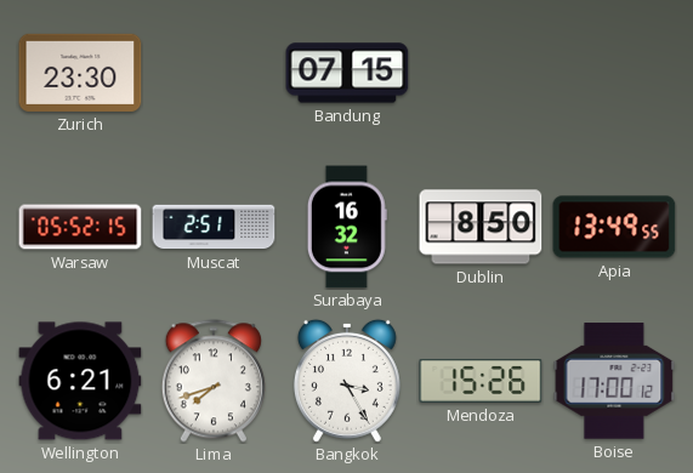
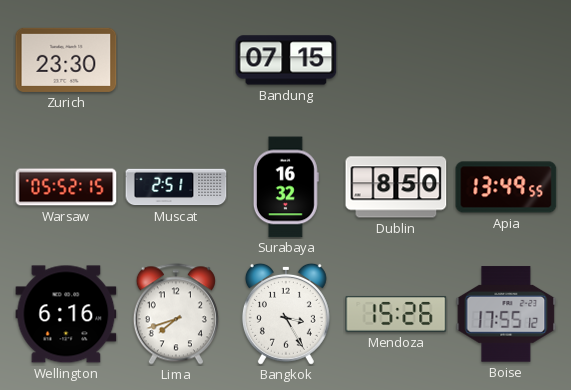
Wellington: 6:21 -> 6:16 (66, 314)
Boise: 17:00 -> 17:55 (506, 314)
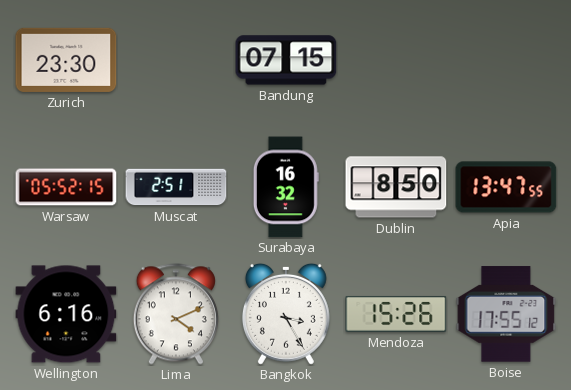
Apia: 13:49 -> 13:47 (506, 187)
Lima: 7:42 -> 4:11 (176, 314)
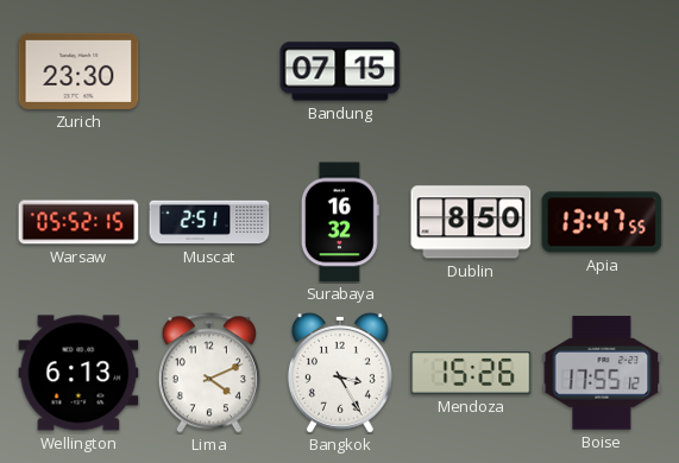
Wellington: 6:16 -> 6:13 (78, 373)
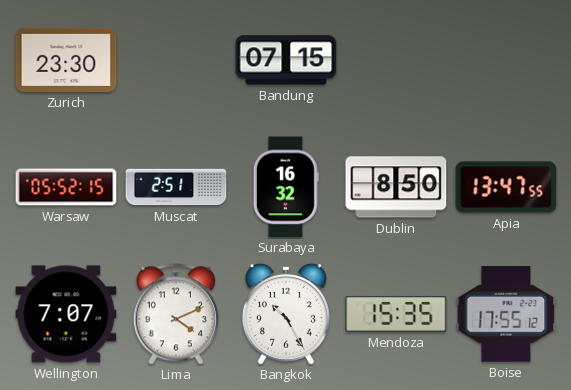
Wellington: 6:13 -> 7:07 (66, 314)
Bangkok: 3:25 -> 10:25 (286, 314)
Mendoza: 15:26 -> 15:35 (396, 314)
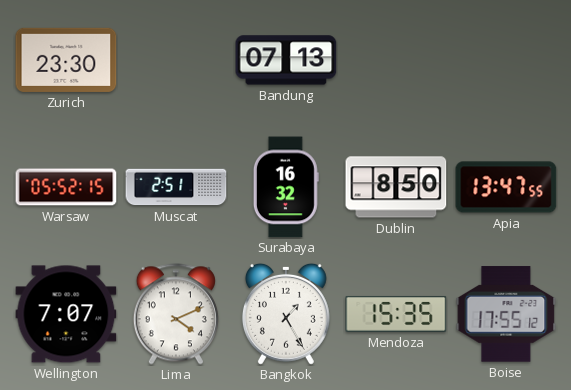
Bandung: 07:15 -> 07:13 (286, 60)
Bangkok: 10:25 -> 1:25 (286, 314)
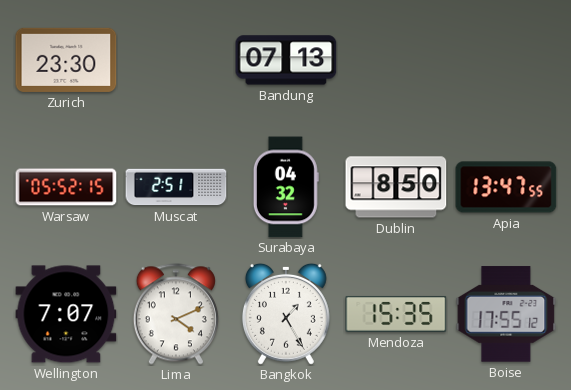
Surabaya: 16:32 -> 04:32 (286, 187)
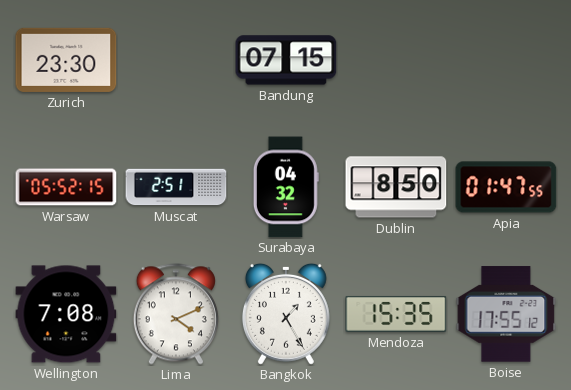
Bandung: 07:13 -> 07:15 (286, 60)
Apia: 13:47 -> 01:47 (506, 187)
Wellington: 7:07 -> 7:08 (66, 314)
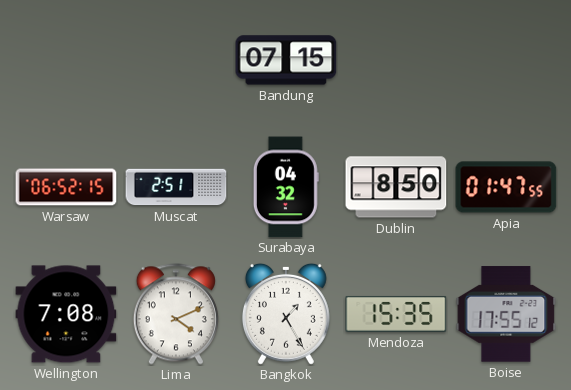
Zurich: 23:30 -> none (66, 60)
Warsaw: 05:52 -> 06:52 (66, 187)
